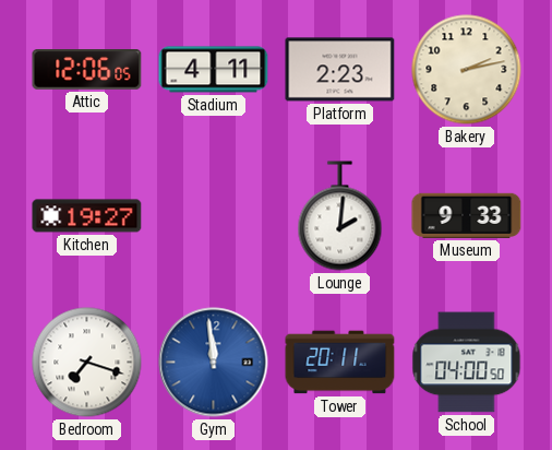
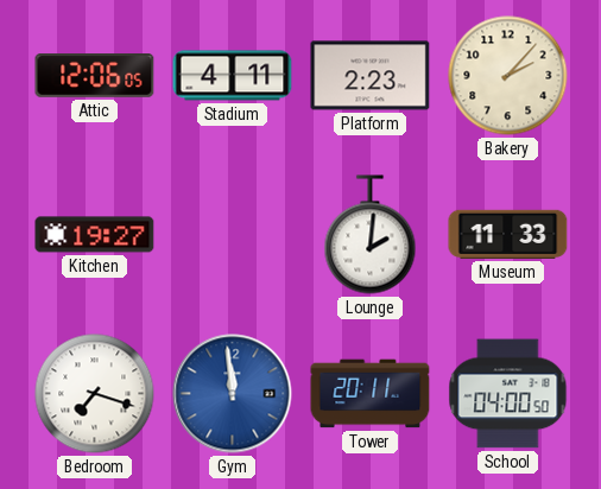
Bakery: 2:13 -> 2:07 (508, 76)
Museum: 9:33 -> 11:33 (508, 234)
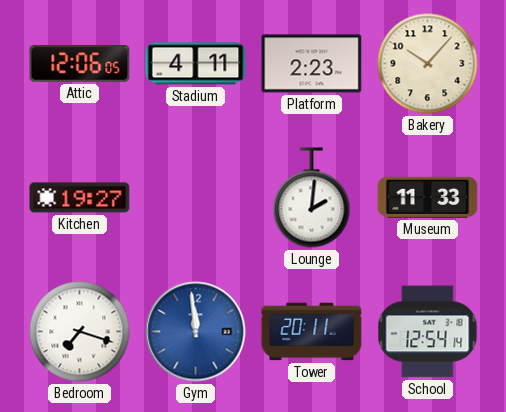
Bakery: 2:07 -> 10:07 (428, 64)
School: 04:00 -> 12:54 (428, 332)
